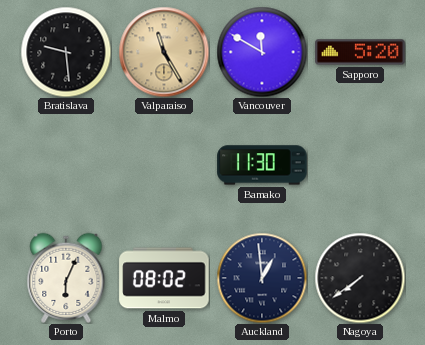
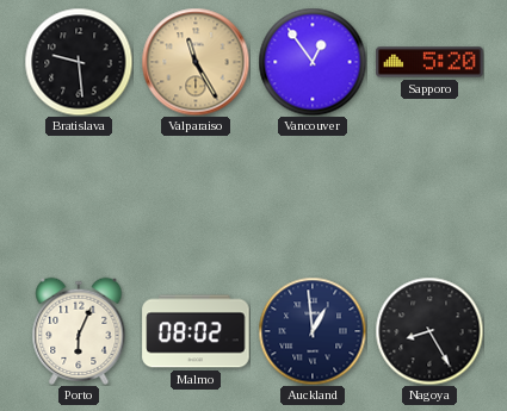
Vancouver: 11:50 -> 12:54 (313, 62)
Bamako: 11:30 -> none (262, 165)
Nagoya: 7:39 -> 8:25 (429, 331)
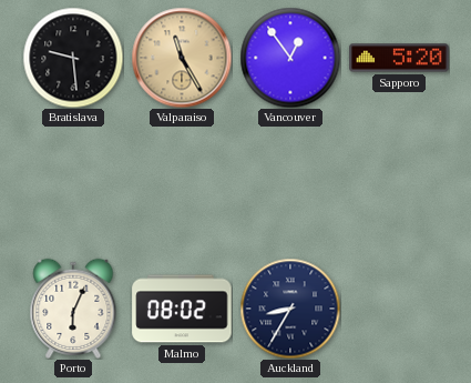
Auckland: 12:59 -> 8:35 (290, 309)
Nagoya: 8:25 -> none (429, 331)
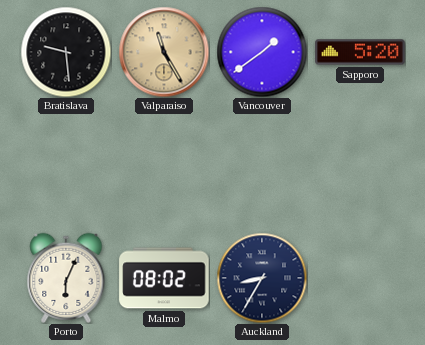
Vancouver: 12:54 -> 1:39 (262, 52)
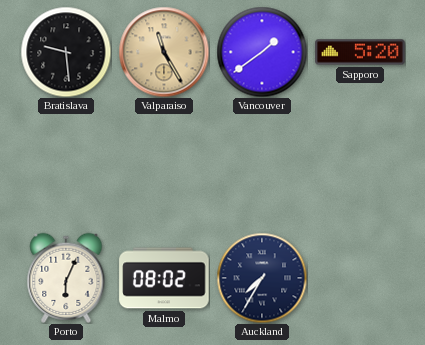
Auckland: 8:35 -> 7:35 (262, 278)
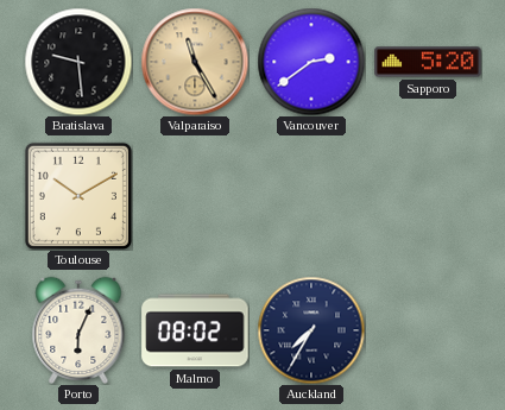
Vancouver: 1:39 -> 2:39 (311, 62)
Toulouse: none -> 10:10 (78, 196)
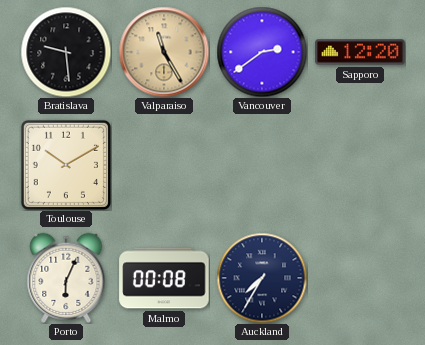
Sapporo: 5:20 -> 12:20 (360, 52)
Malmo: 08:02 -> 00:08 (164, 278)
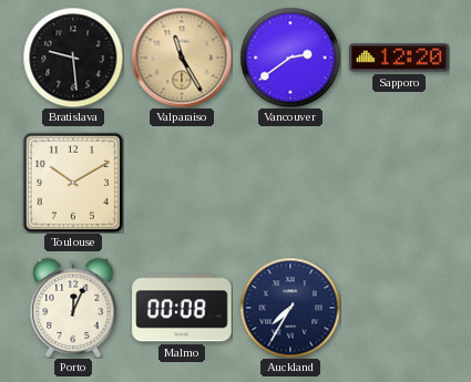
Porto: 6:04 -> 12:04 (73, 308)
